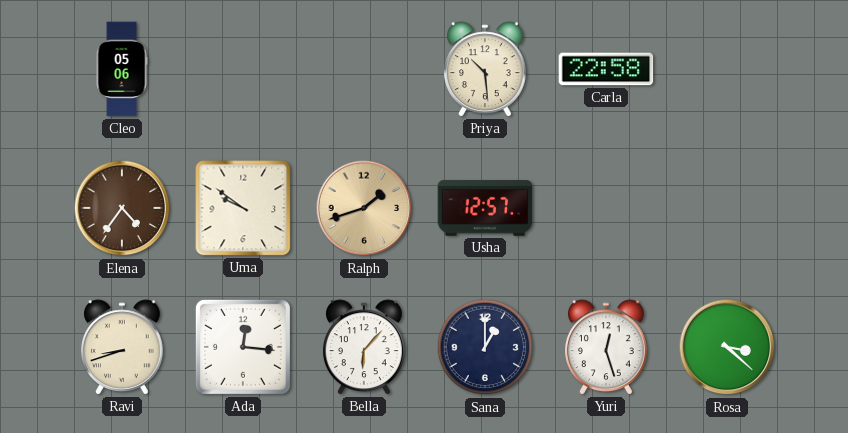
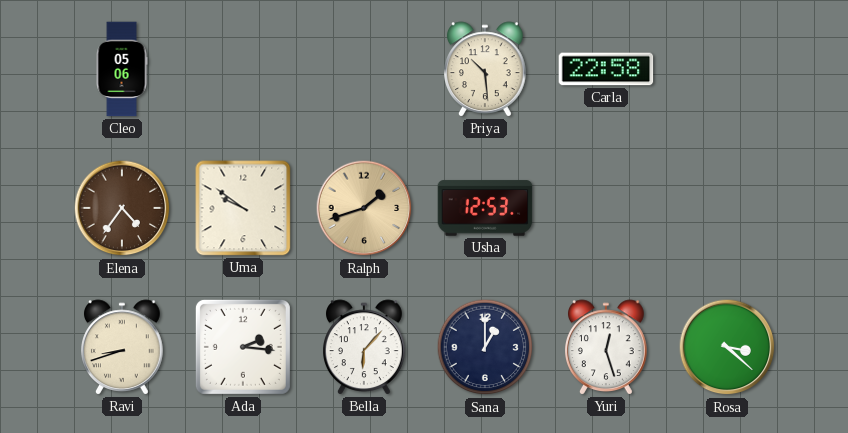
Usha: 12:57 -> 12:53 (485, 208)
Ada: 12:16 -> 2:16 (243, 347)
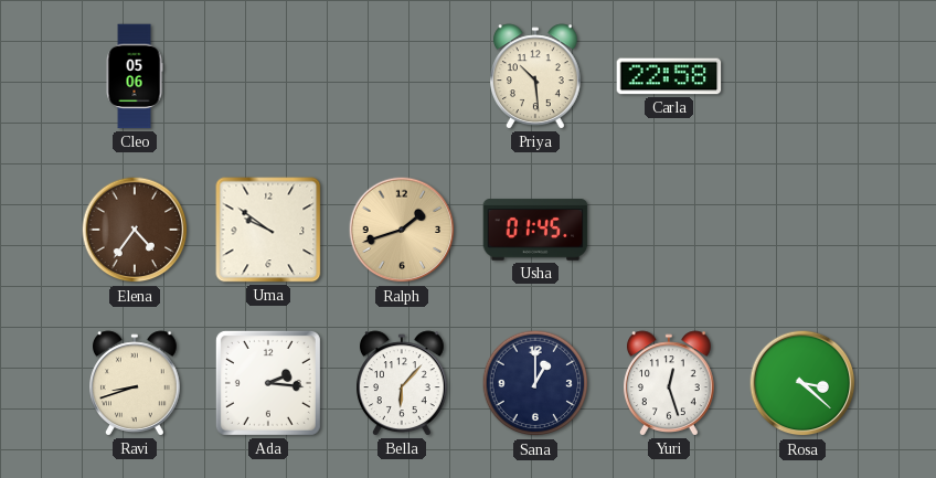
Usha: 12:53 -> 01:45 (535, 230)
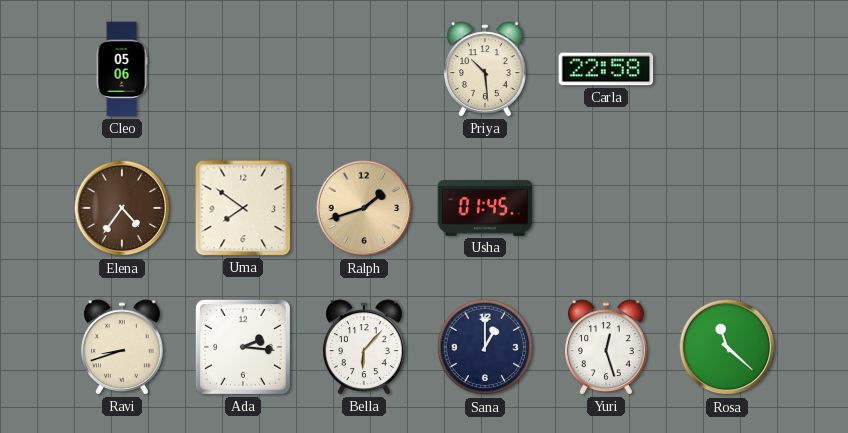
Uma: 9:51 -> 7:51 (243, 208)
Rosa: 3:22 -> 11:22 (727, 347)
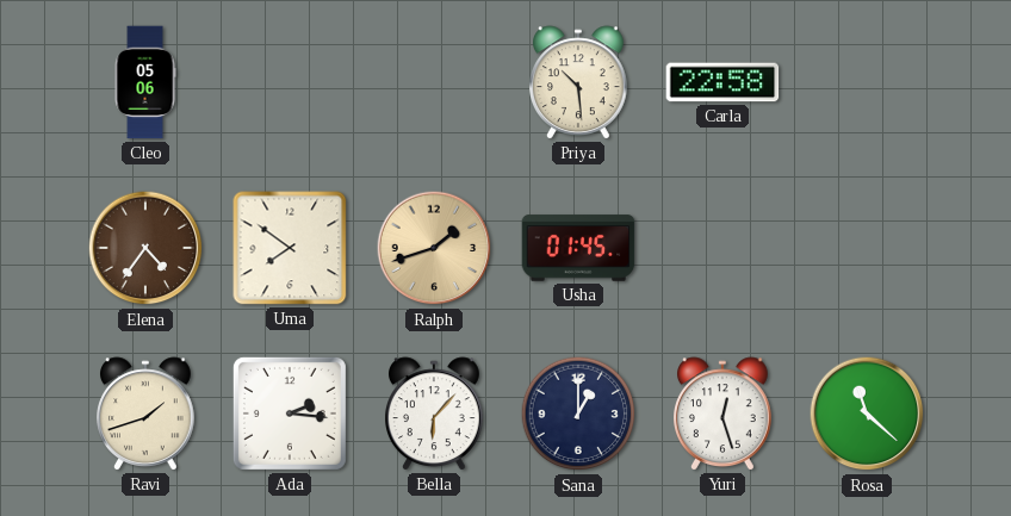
Ravi: 8:42 -> 1:42 (147, 414)
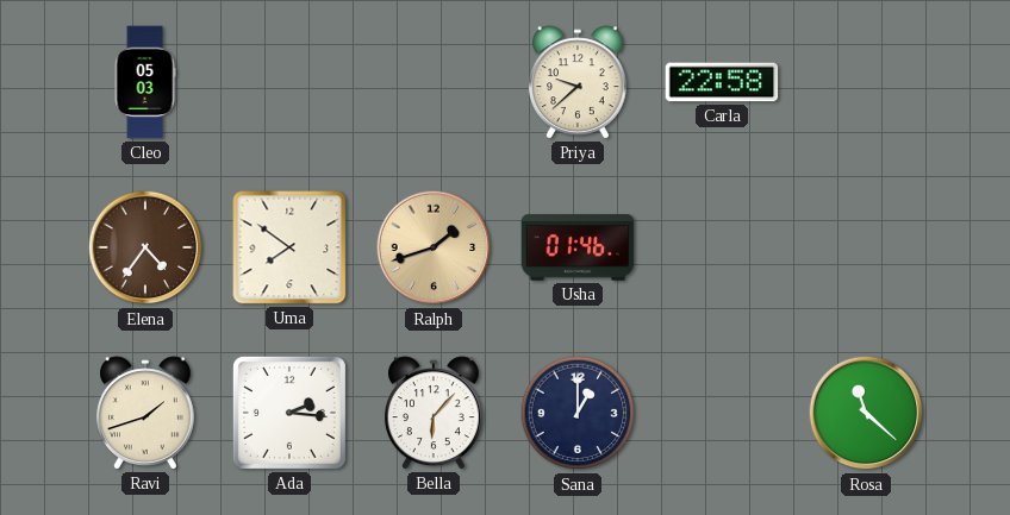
Cleo: 05:06 -> 05:03 (145, 82)
Priya: 10:29 -> 9:38 (579, 82)
Usha: 01:45 -> 01:46 (578, 247)
Yuri: 12:27 -> none (724, 414)
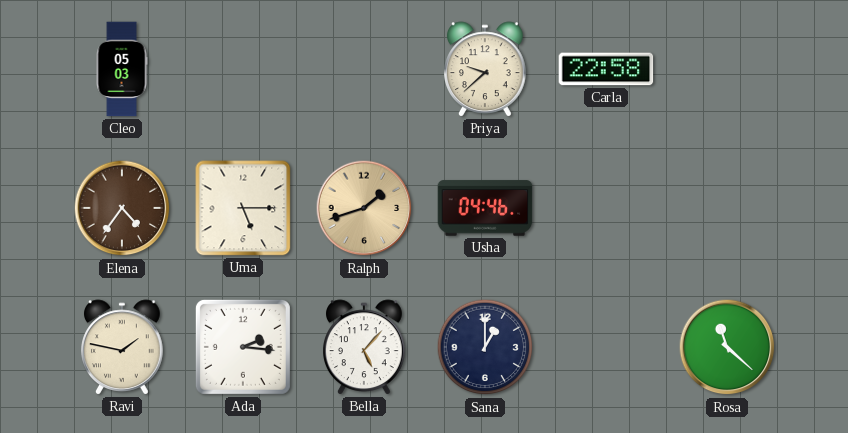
Uma: 7:51 -> 5:15 (243, 208)
Usha: 01:46 -> 04:46 (485, 208)
Ravi: 1:42 -> 1:47 (123, 347)
Bella: 6:07 -> 5:07 (365, 347)
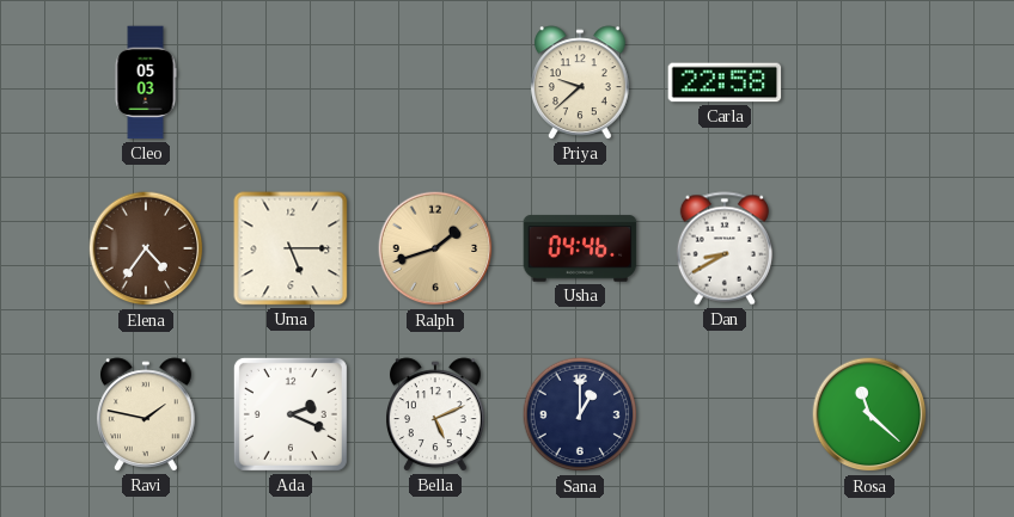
Dan: none -> 8:40 (725, 248)
Ada: 2:16 -> 2:19 (291, 414)
Bella: 5:07 -> 5:11 (436, 414)
